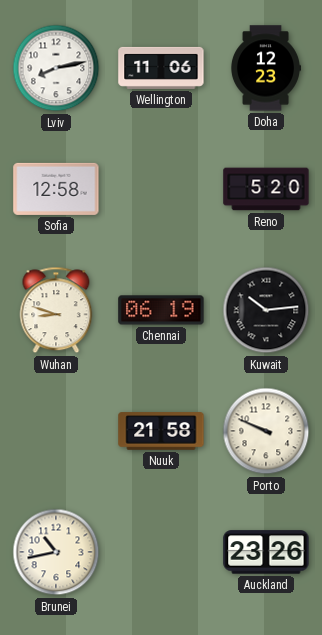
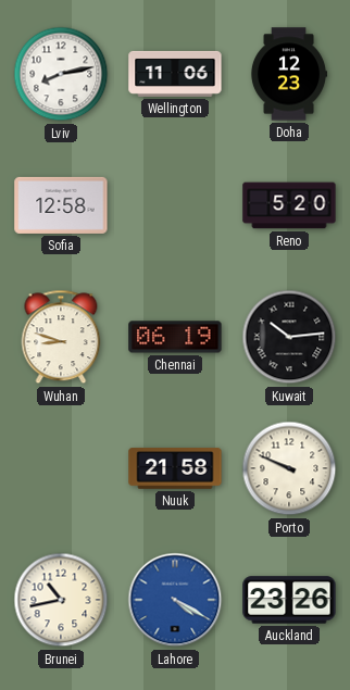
Lahore: none -> 4:20 (175, 600)
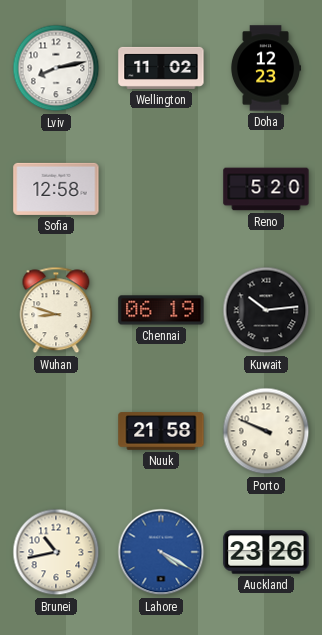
Wellington: 11:06 -> 11:02 (161, 68)
